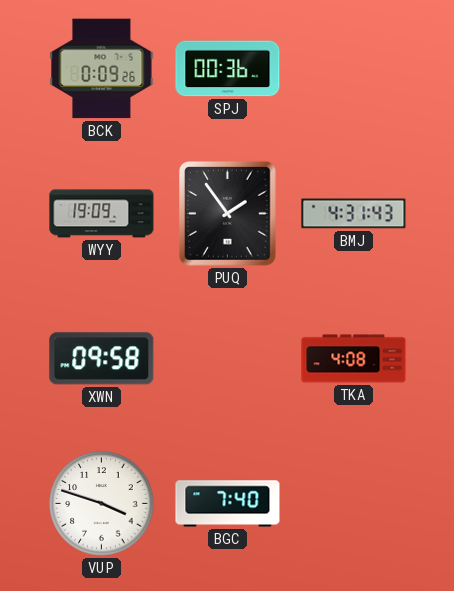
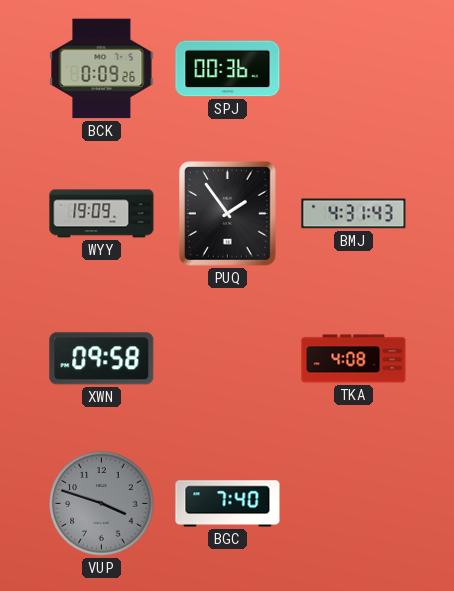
VUP dial: white -> grey (102, 504)
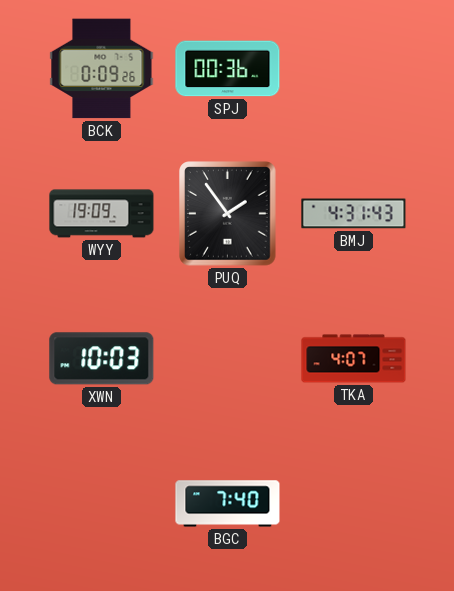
XWN: 09:58 -> 10:03 (102, 359)
TKA: 4:08 -> 4:07 (354, 359)
VUP: 3:48 -> none (102, 504)
